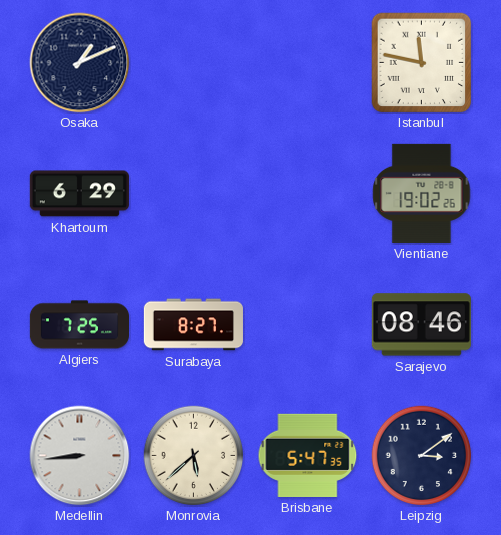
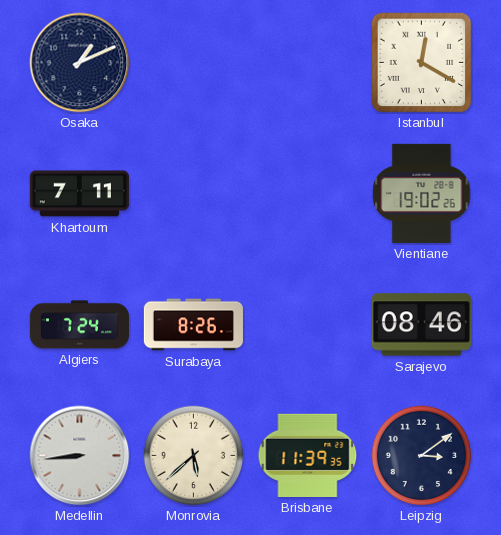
Istanbul: 11:47 -> 12:20 (422, 63)
Khartoum: 6:29 -> 7:11 (79, 194)
Algiers: 7:25 -> 7:24 (79, 325)
Surabaya: 8:27 -> 8:26 (193, 325)
Brisbane: 5:47 -> 11:39 (308, 455)
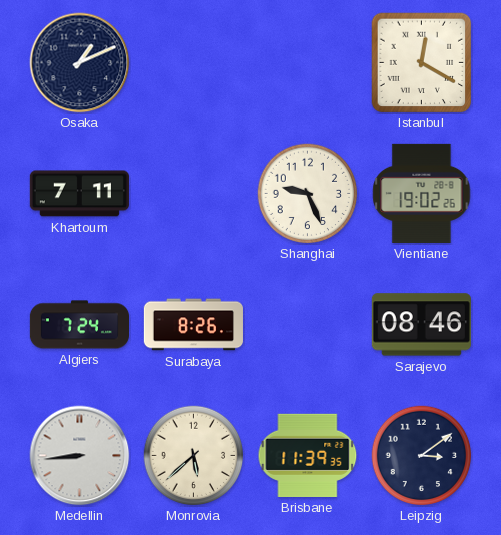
Shanghai: none -> 9:26 (308, 194)
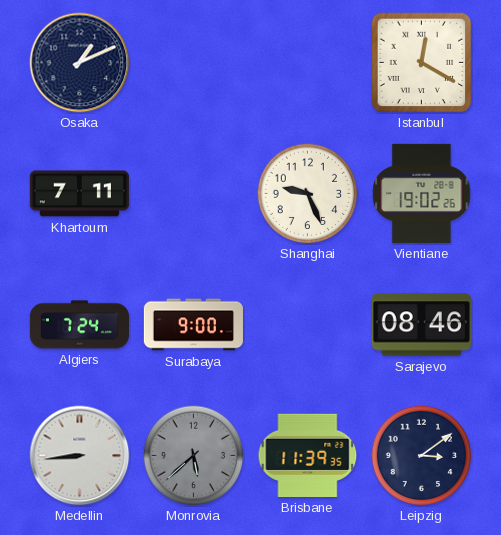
Surabaya: 8:26 -> 9:00 (193, 325)
Monrovia dial: cream -> grey (194, 456)
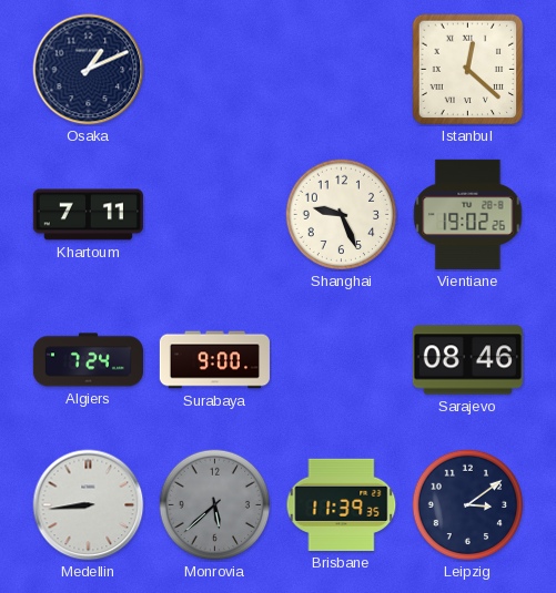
Istanbul: 12:20 -> 12:22 (468, 70)
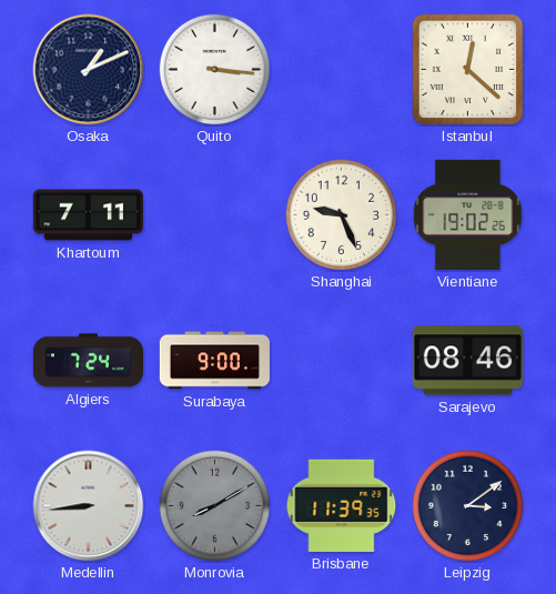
Quito: none -> 3:16 (215, 70)
Monrovia: 5:38 -> 8:10 (215, 506)
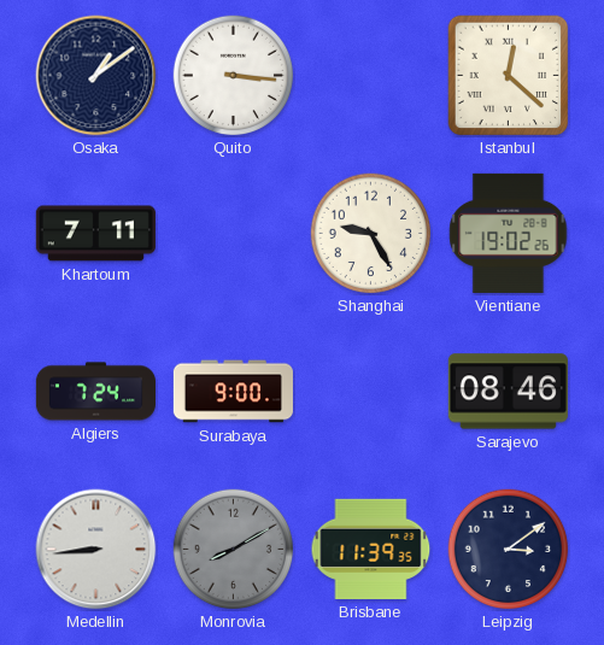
Osaka: 1:11 -> 1:09 (96, 76)
Shanghai: 9:26 -> 9:25 (371, 234)
